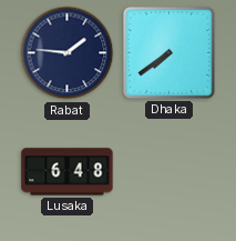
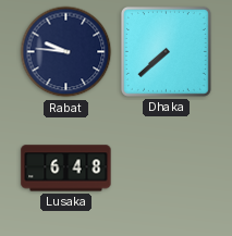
Rabat: 1:46 -> 9:46 (66, 52)
Dhaka: 7:39 -> 7:38 (166, 51)
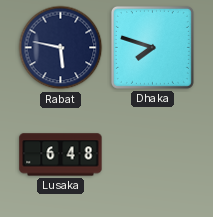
Rabat: 9:46 -> 5:47 (61, 48)
Dhaka: 7:38 -> 7:48 (152, 47)
